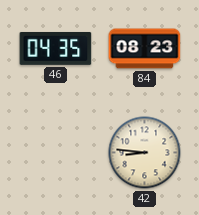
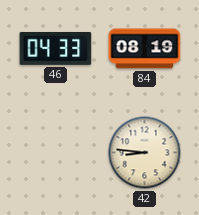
46: 04:35 -> 04:33 (56, 48)
84: 08:23 -> 08:19 (145, 49)
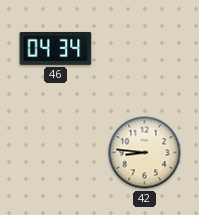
46: 04:33 -> 04:34 (56, 48)
84: 08:19 -> none (145, 49)
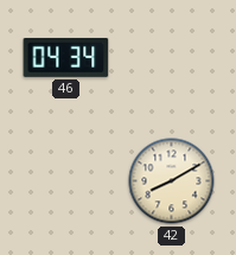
42: 8:46 -> 8:10 (172, 181)
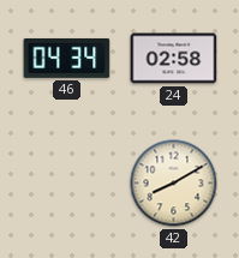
24: none -> 02:58 (174, 59)
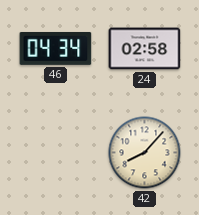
42: 8:10 -> 8:07 (145, 153)
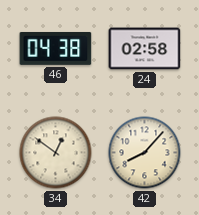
46: 04:34 -> 04:38 (56, 48)
34: none -> 12:51 (56, 153)
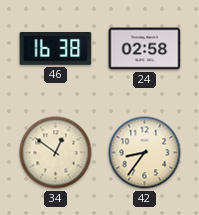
46: 04:38 -> 16:38 (56, 48)
42: 8:07 -> 8:36 (145, 153)
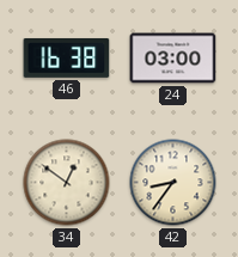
24: 02:58 -> 03:00 (173, 59)
